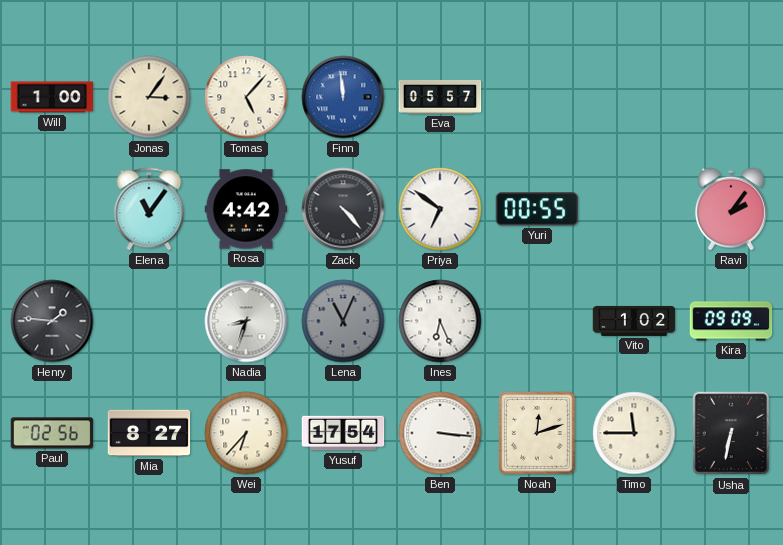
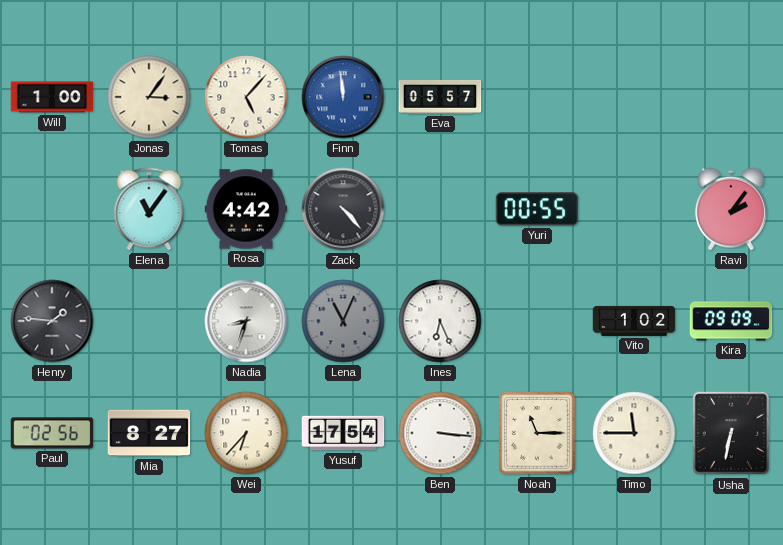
Priya: 6:51 -> none (440, 209)
Noah: 12:12 -> 11:15 (537, 434)
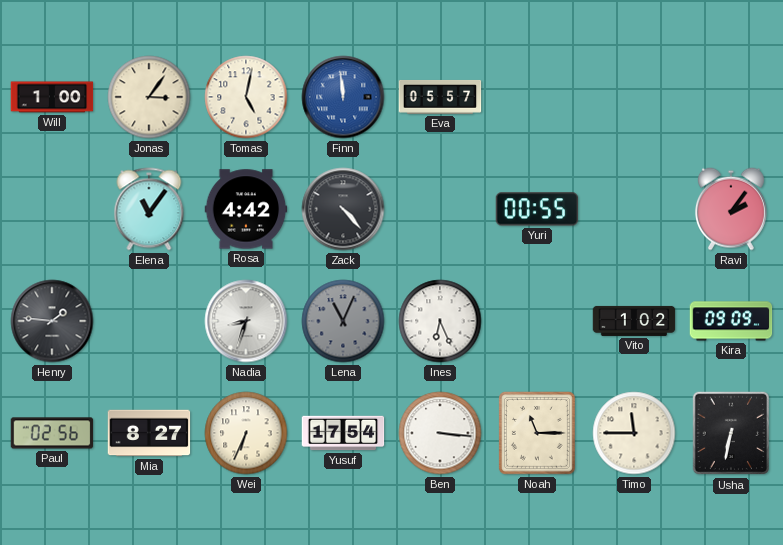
Tomas: 5:07 -> 5:02 (246, 97)
Wei: 6:37 -> 6:34 (246, 433)
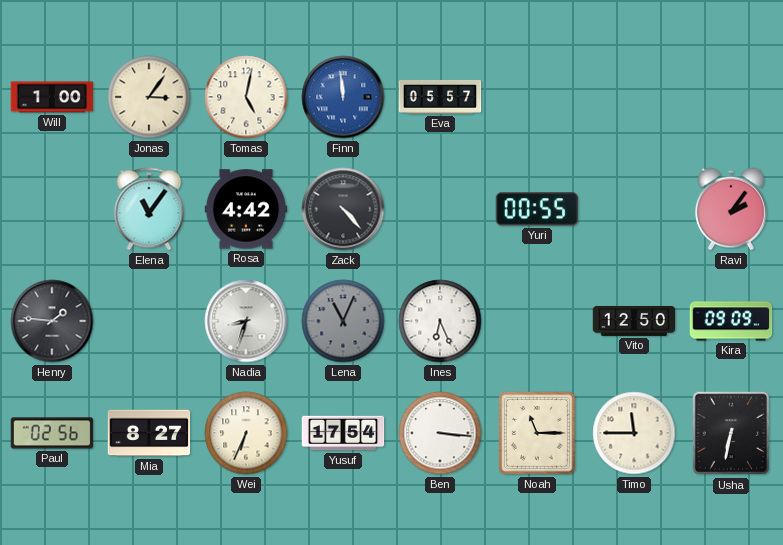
Vito: 1:02 -> 12:50 (634, 321)
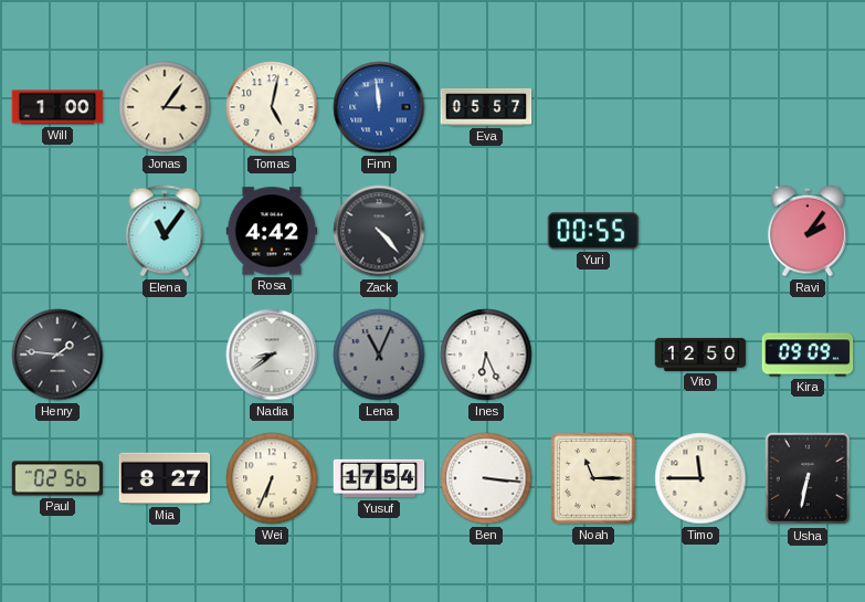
Nadia: 8:33 -> 8:39 (272, 355)
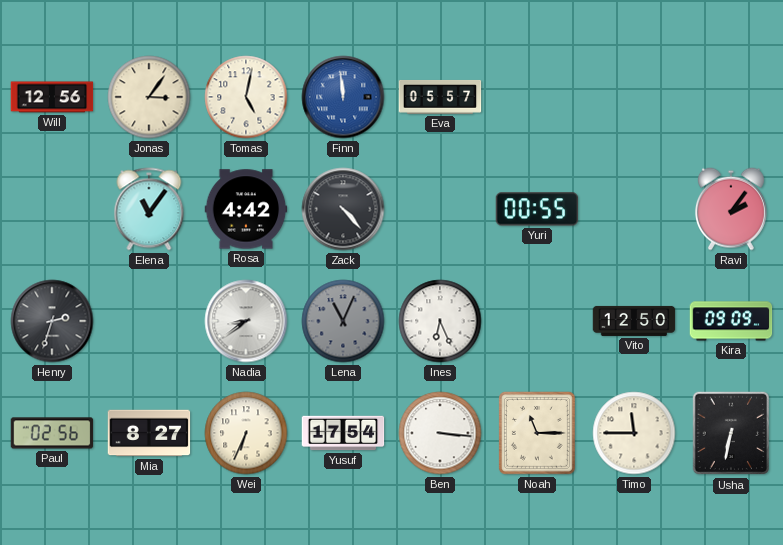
Will: 1:00 -> 12:56 (52, 97)
Henry: 1:46 -> 2:33 (52, 321)
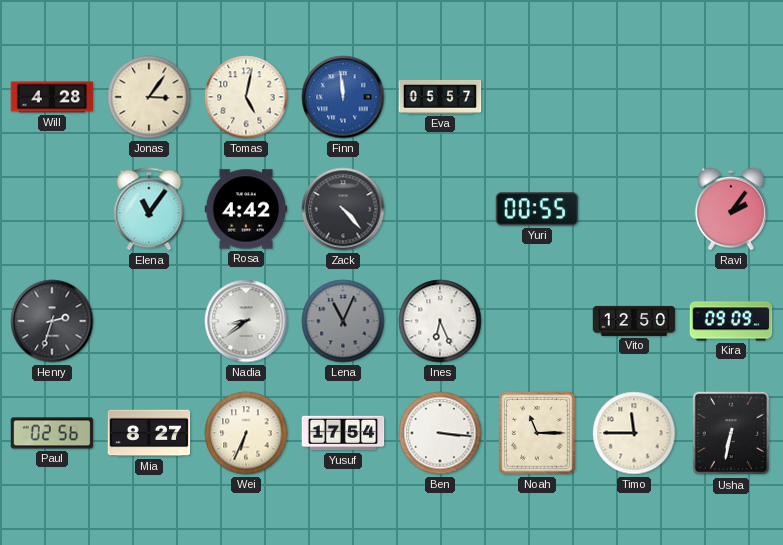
Will: 12:56 -> 4:28 (52, 97)
